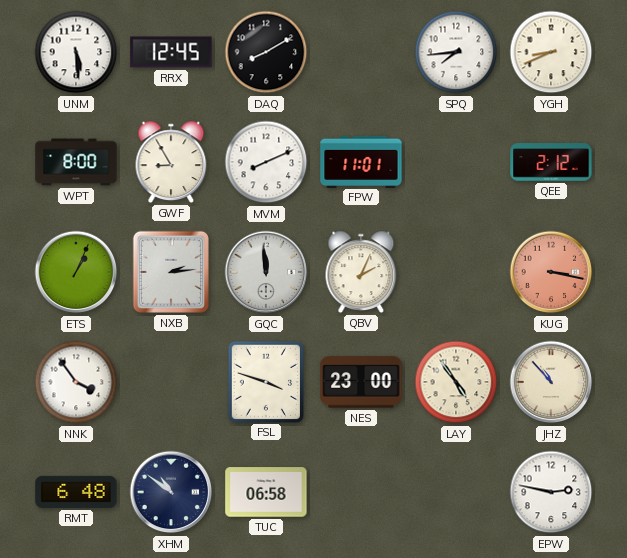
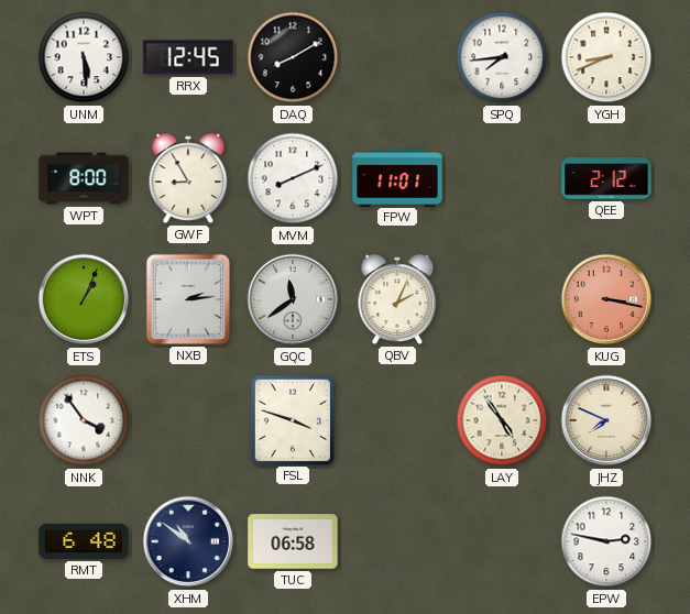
GQC: 11:59 -> 11:39 (293, 299)
NES: 23:00 -> none (361, 382)
JHZ: 10:53 -> 7:49 (606, 420)
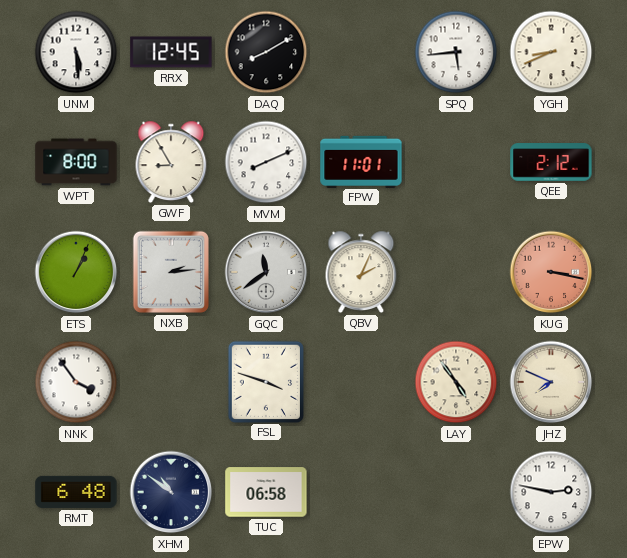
SPQ: 7:44 -> 5:44 (456, 52)
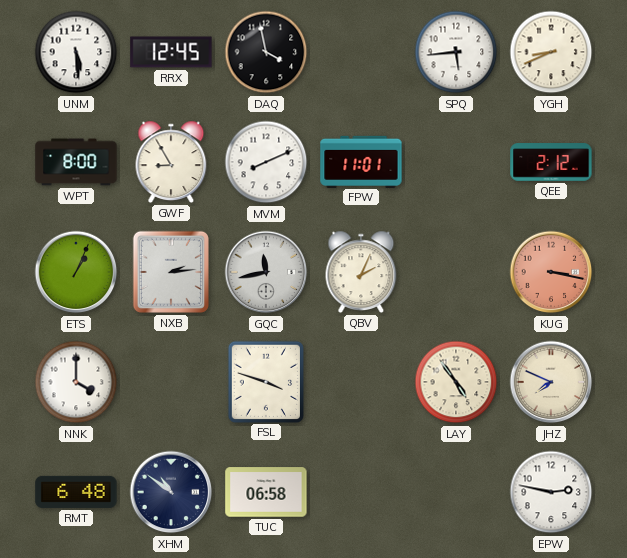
DAQ: 8:10 -> 3:58 (266, 52)
GQC: 11:39 -> 11:43 (266, 272)
NNK: 3:54 -> 4:00 (76, 382)
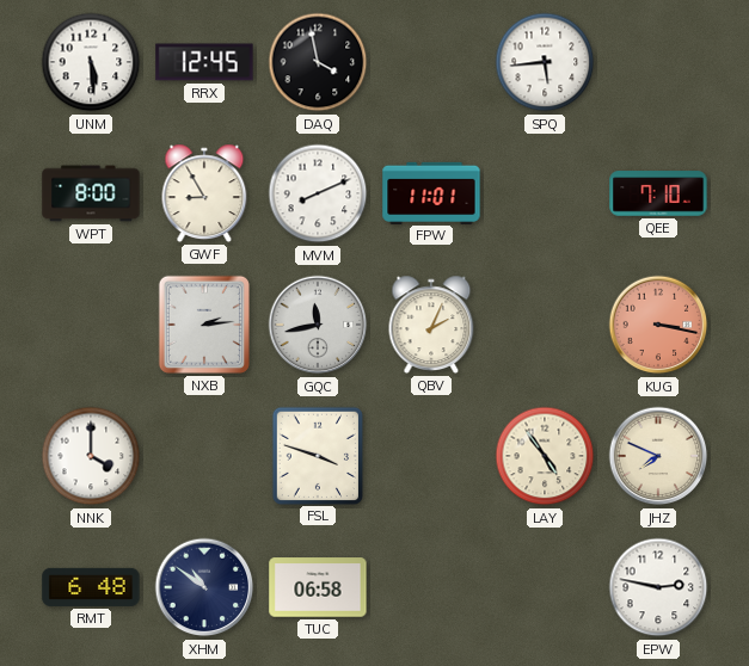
YGH: 8:41 -> none (551, 52)
QEE: 2:12 -> 7:10 (658, 193)
ETS: 1:04 -> none (76, 272)
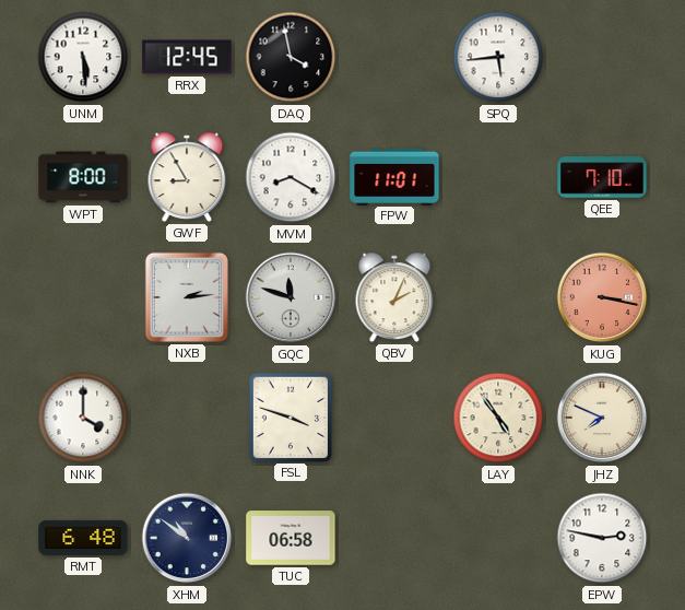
MVM: 8:11 -> 8:20 (291, 177)
GQC: 11:43 -> 11:48 (291, 297)
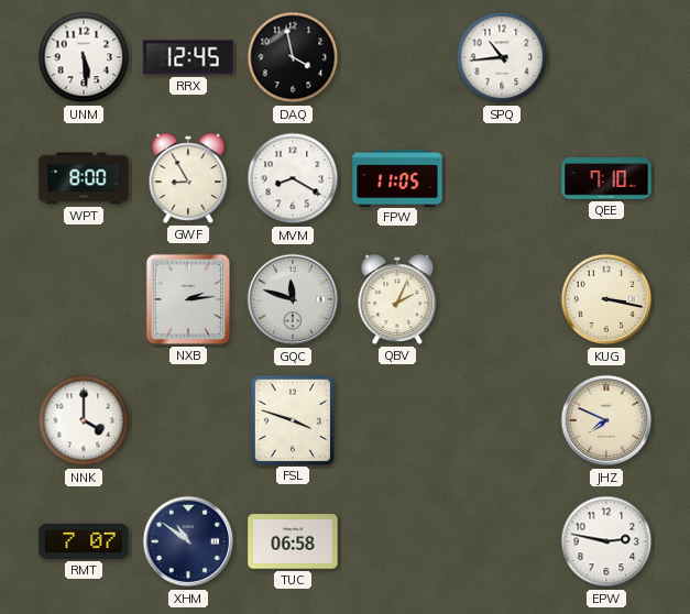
SPQ: 5:44 -> 10:44 (502, 57)
FPW: 11:01 -> 11:05 (397, 177)
KUG dial: salmon -> cream (606, 299)
LAY: 4:54 -> none (498, 418)
RMT: 6:48 -> 7:07 (84, 541)
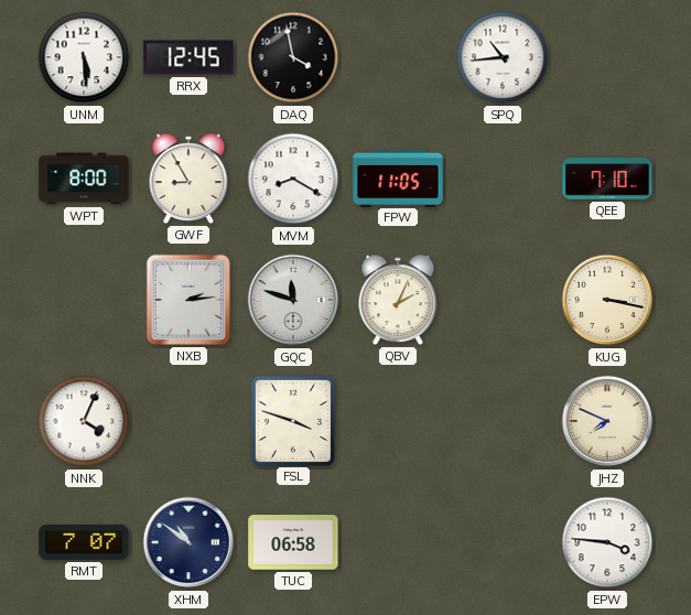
NNK: 4:00 -> 4:04 (84, 421)
EPW: 2:47 -> 3:46 (607, 542)
